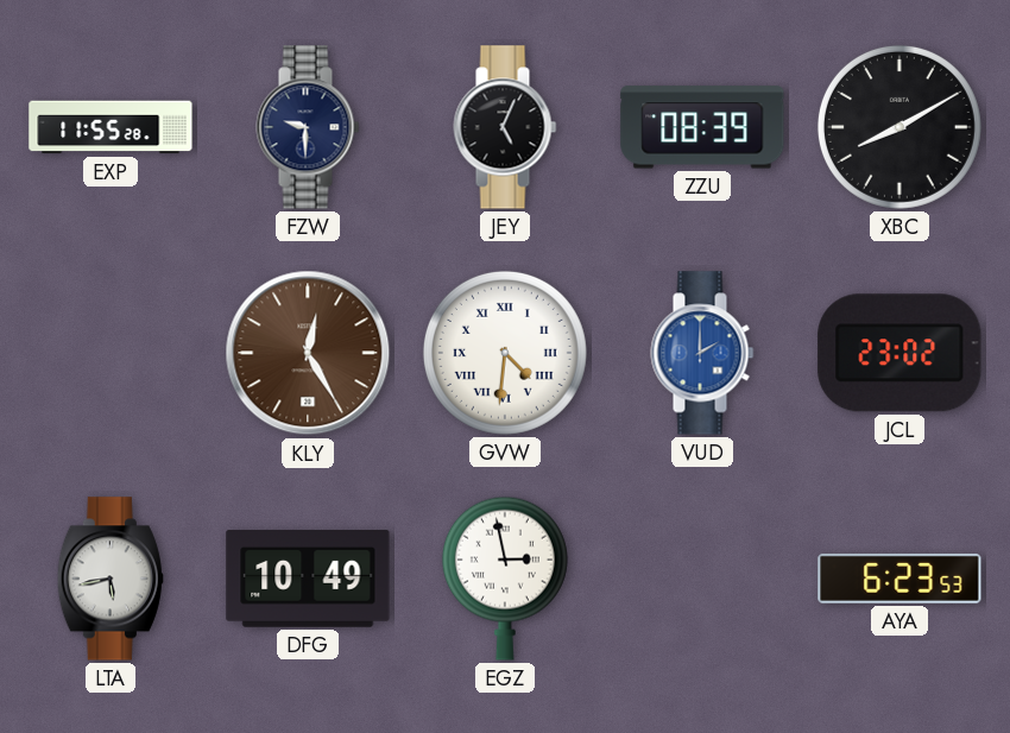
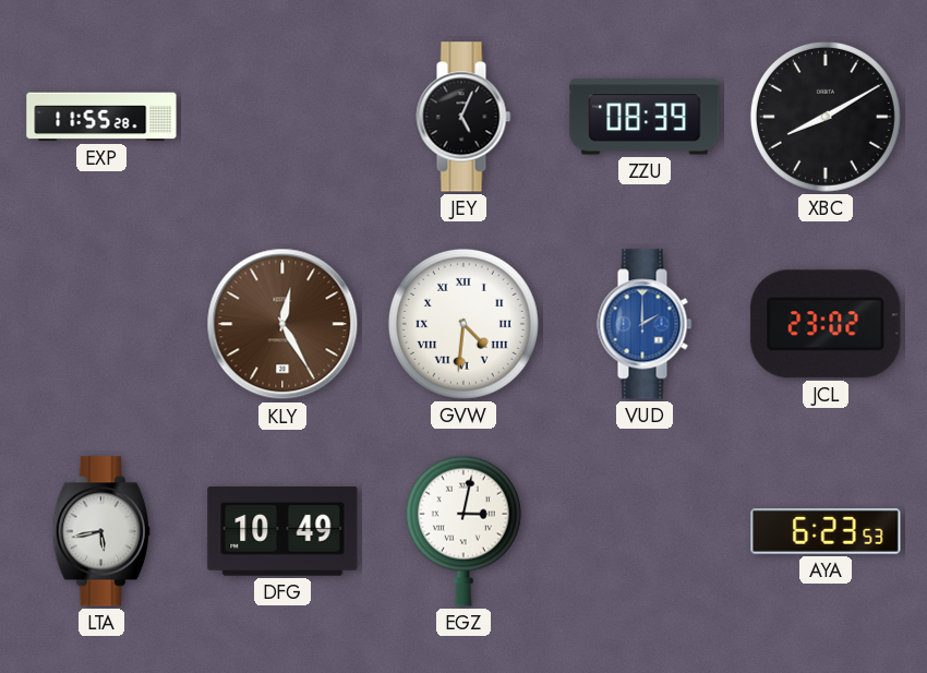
FZW: 9:30 -> none (308, 127)
EGZ: 2:58 -> 3:02 (463, 531)
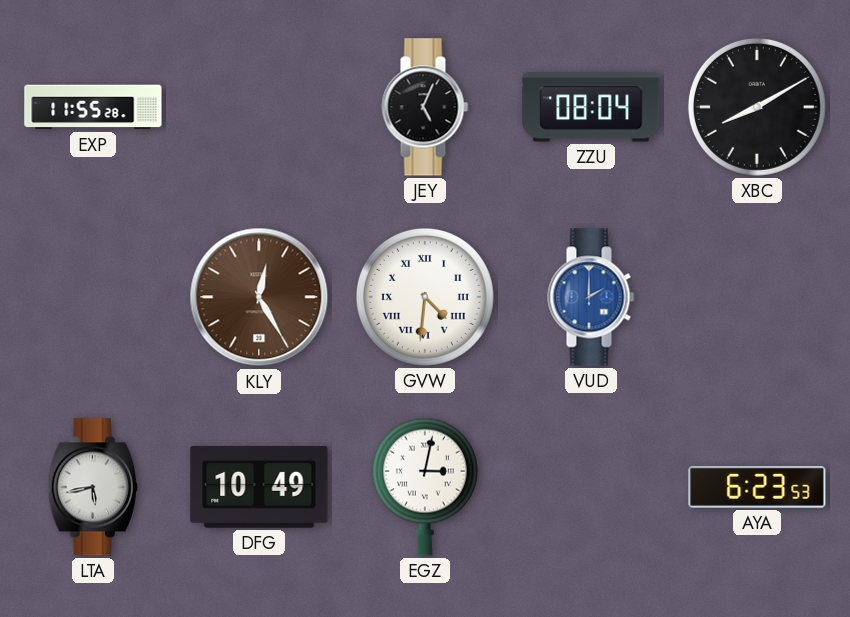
ZZU: 08:39 -> 08:04 (591, 107)
JCL: 23:02 -> none (826, 324)
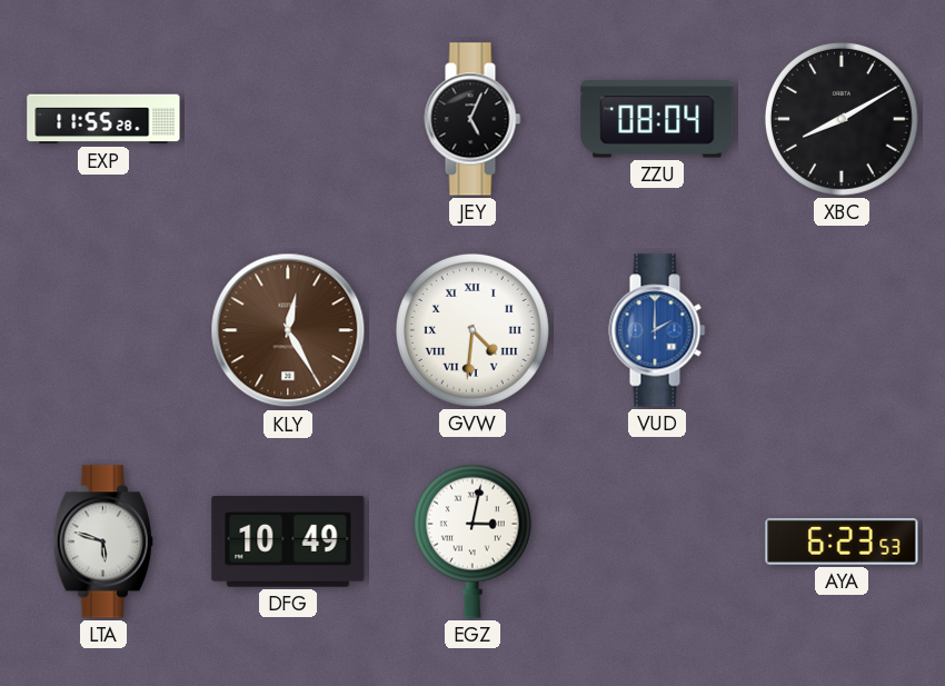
LTA: 5:43 -> 5:48 (103, 541)
